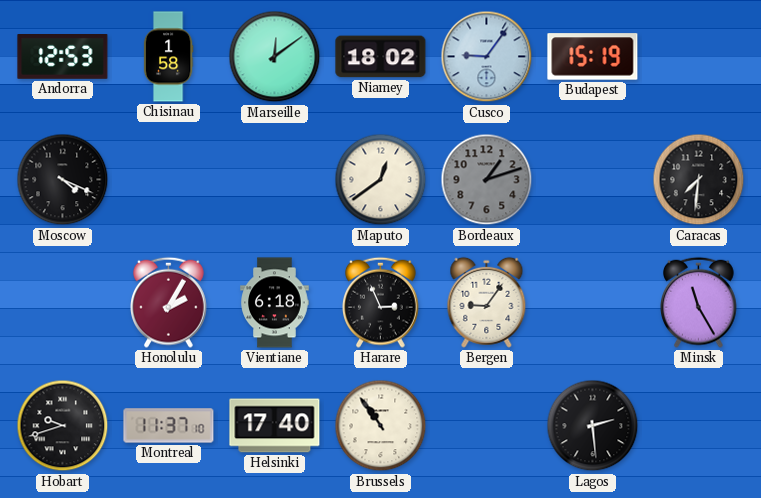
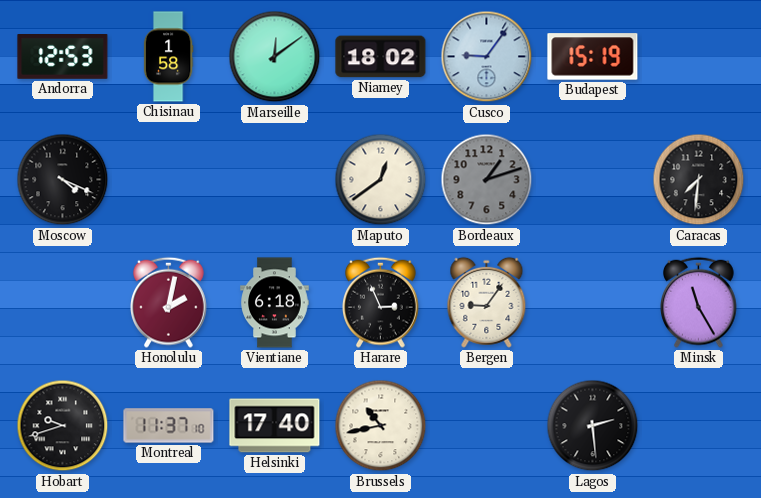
Honolulu: 2:05 -> 2:02 (169, 302)
Brussels: 10:54 -> 10:43 (381, 426)
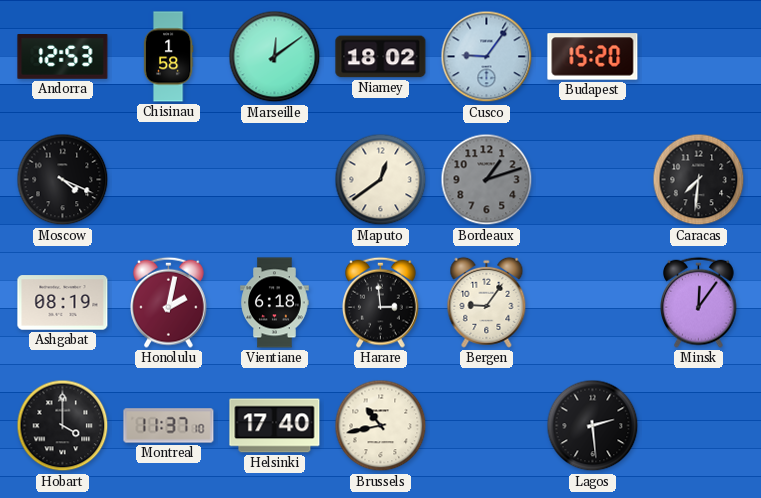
Budapest: 15:19 -> 15:20 (593, 57)
Ashgabat: none -> 08:19 (63, 303)
Harare: 2:56 -> 2:59 (381, 302)
Minsk: 11:25 -> 12:06 (699, 302)
Hobart: 9:42 -> 4:00 (63, 426)
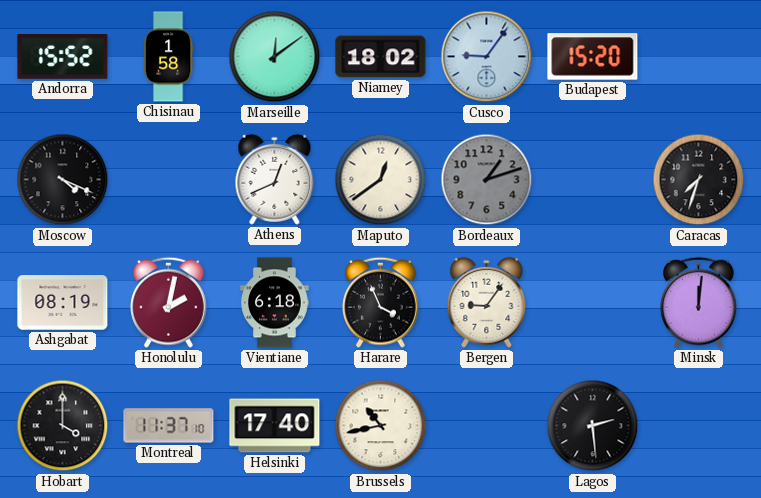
Andorra: 12:53 -> 15:52 (63, 57)
Athens: none -> 12:41 (275, 179)
Caracas: 7:31 -> 7:33 (699, 180)
Harare: 2:59 -> 3:56 (381, 302)
Minsk: 12:06 -> 12:01 (699, 302)
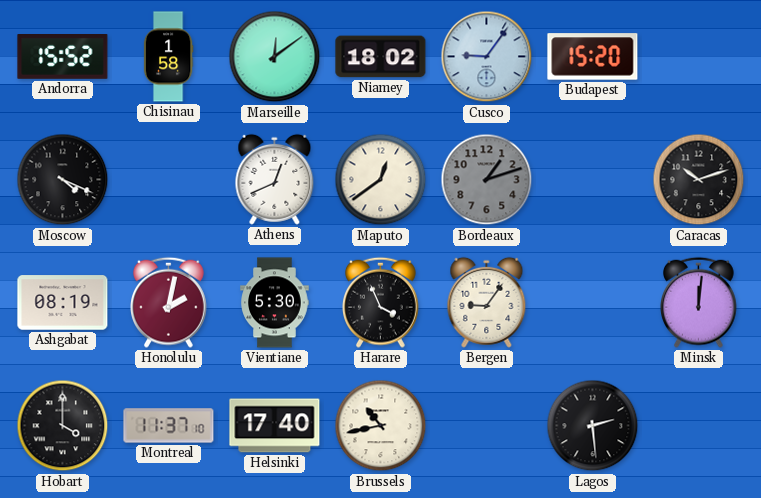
Caracas: 7:33 -> 10:12 (699, 180)
Vientiane: 6:18 -> 5:30 (275, 303)
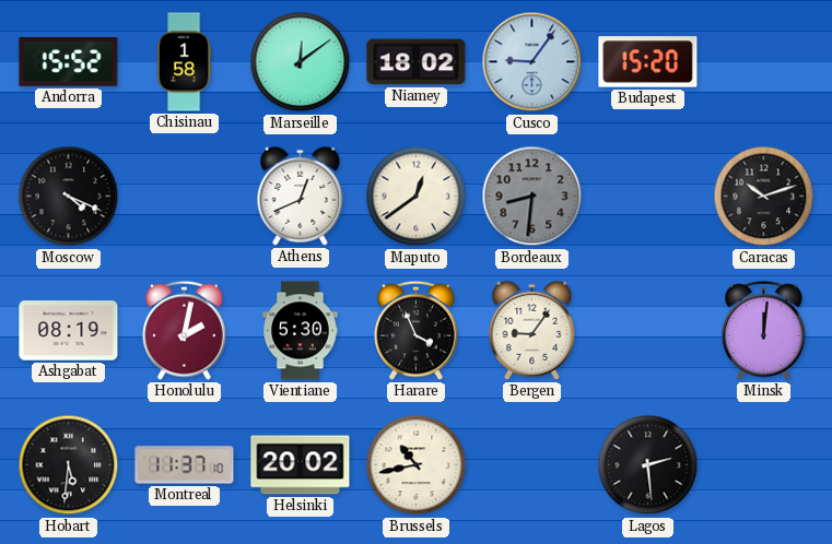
Bordeaux: 1:12 -> 8:31 (532, 197)
Hobart: 4:00 -> 5:31 (69, 465)
Helsinki: 17:40 -> 20:02 (301, 465)
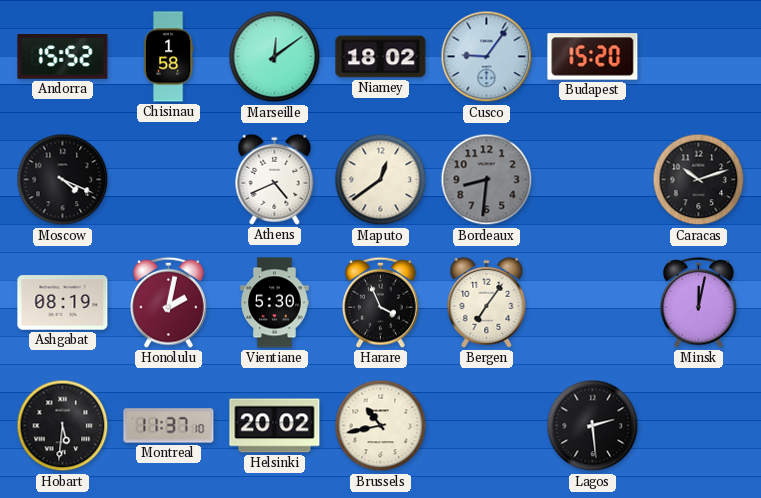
Athens: 12:41 -> 4:41 (275, 179)
Bergen: 9:06 -> 7:06 (487, 302)
Minsk: 12:01 -> 12:02 (699, 302)
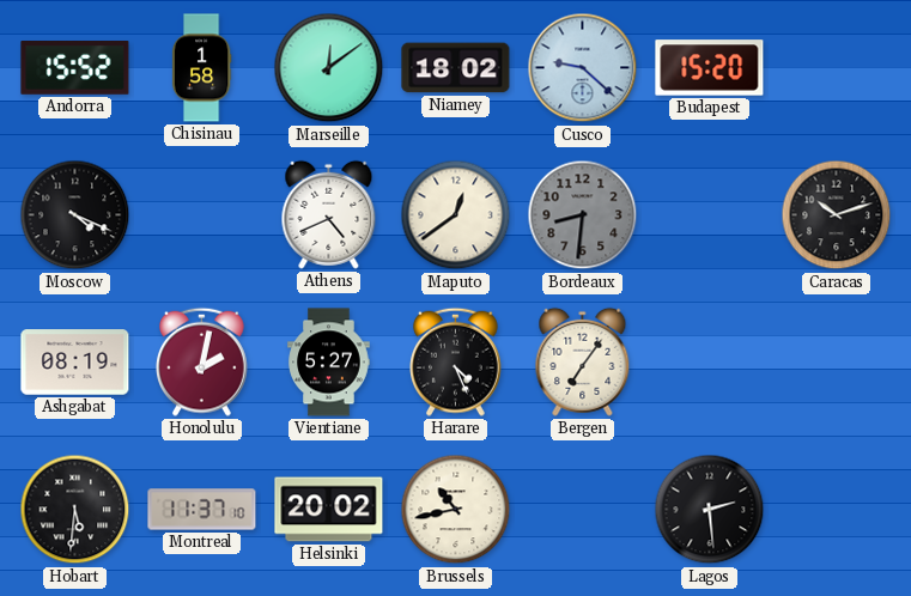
Cusco: 9:06 -> 9:22 (583, 68)
Vientiane: 5:30 -> 5:27 (329, 363)
Harare: 3:56 -> 4:26 (456, 361)
Minsk: 12:02 -> none (699, 302)
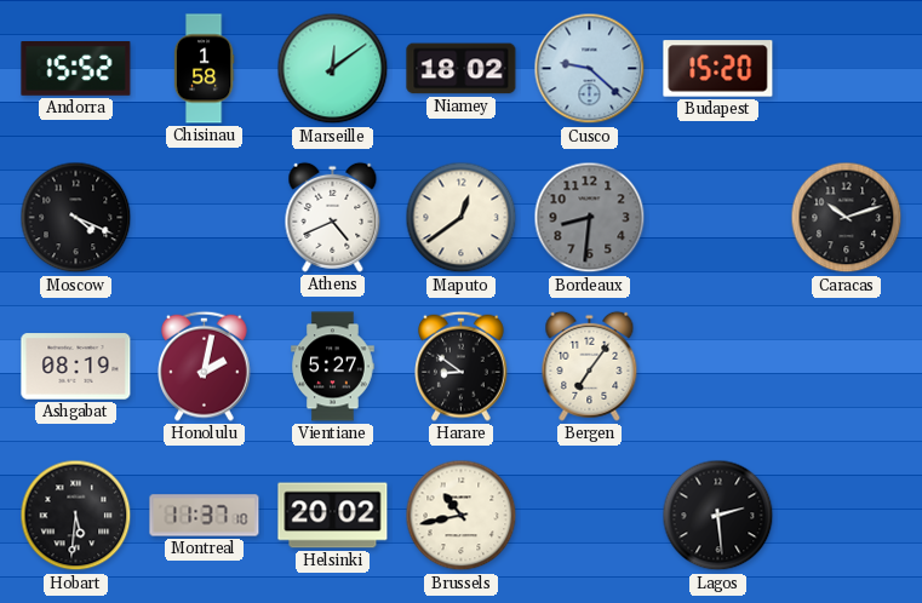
Harare: 4:26 -> 8:51 (462, 366)
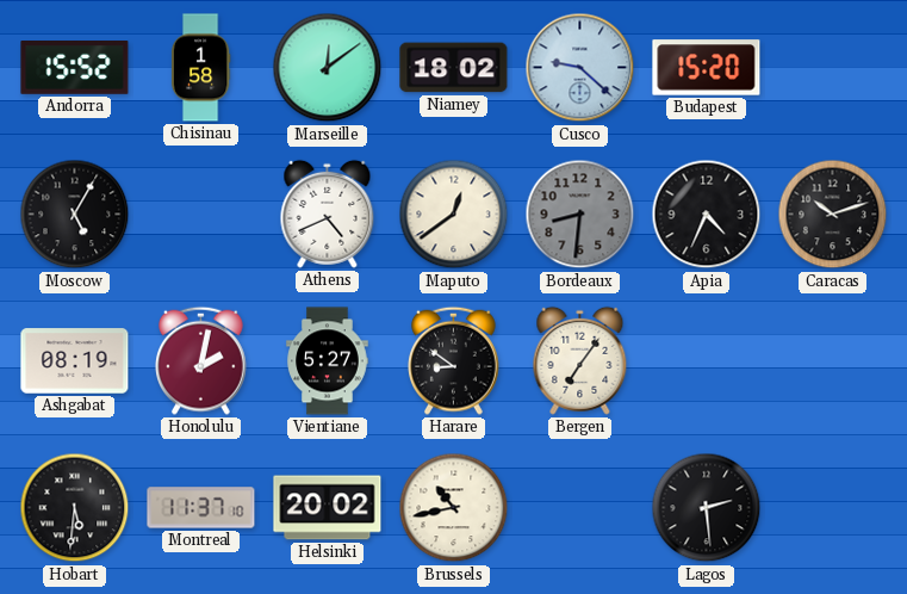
Moscow: 4:19 -> 5:05 (75, 215)
Apia: none -> 4:34 (707, 215)
